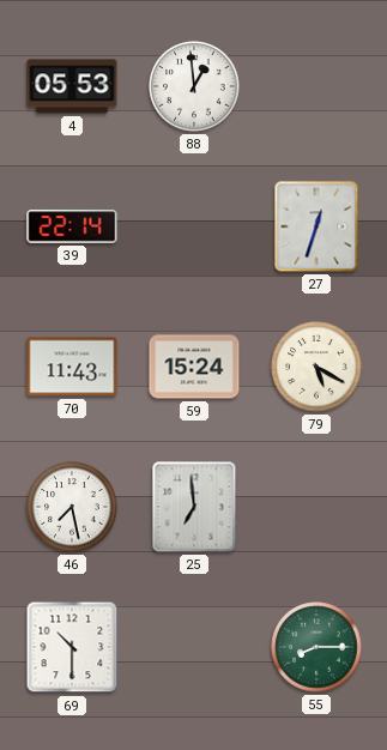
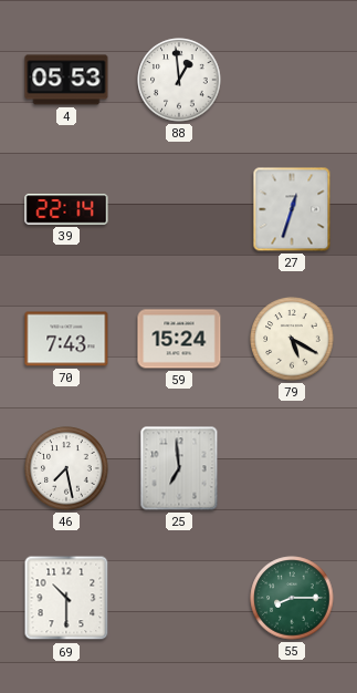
70: 11:43 -> 7:43 (66, 339)
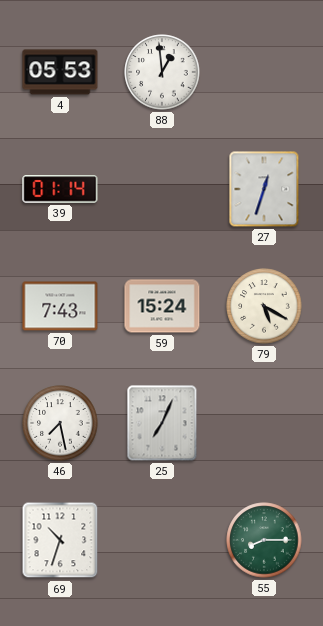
39: 22:14 -> 01:14 (60, 189)
25: 6:59 -> 7:04 (162, 423)
69: 10:30 -> 10:33 (60, 540)
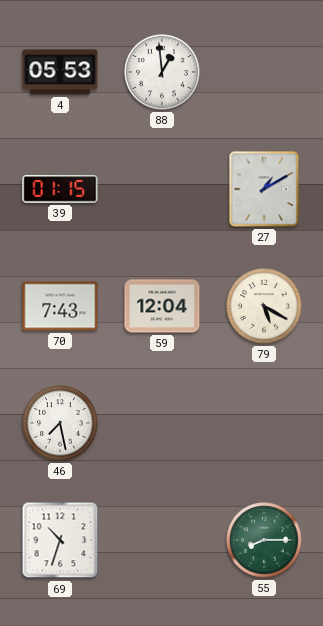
39: 01:14 -> 01:15 (60, 189)
27: 12:33 -> 1:10 (264, 189)
59: 15:24 -> 12:04 (162, 306)
25: 7:04 -> none (162, 423)
